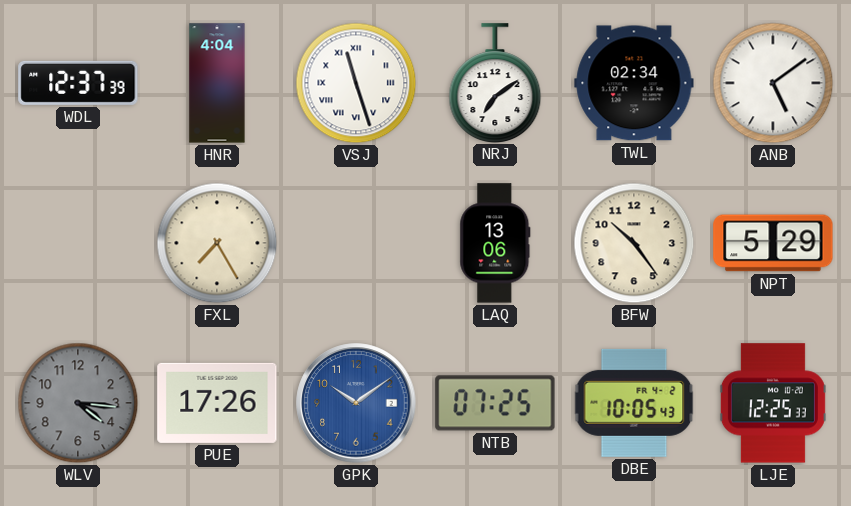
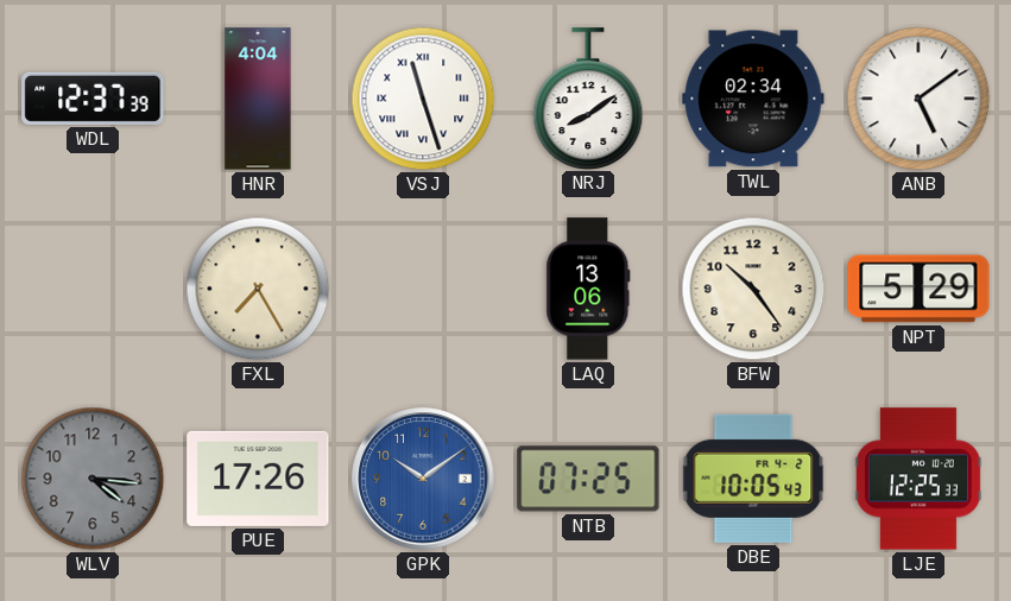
NRJ: 7:09 -> 8:09 (588, 99)
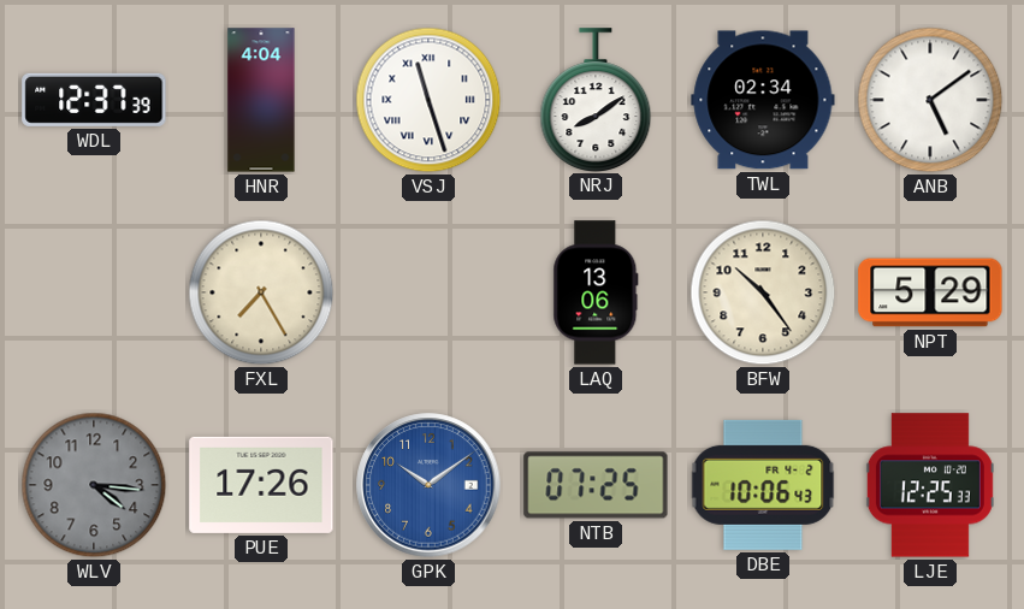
DBE: 10:05 -> 10:06 (763, 485)
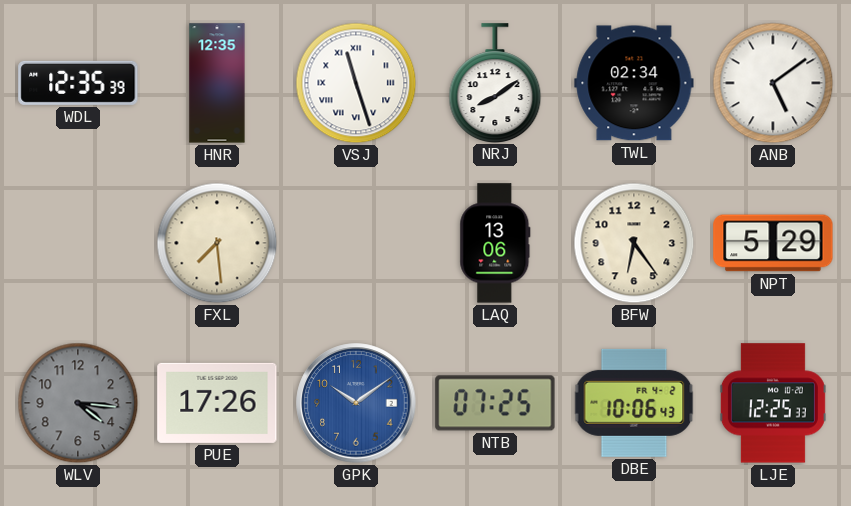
WDL: 12:37 -> 12:35 (78, 83)
HNR: 4:04 -> 12:35 (217, 83)
FXL: 7:25 -> 7:29 (217, 243)
BFW: 10:24 -> 6:24 (634, 243)
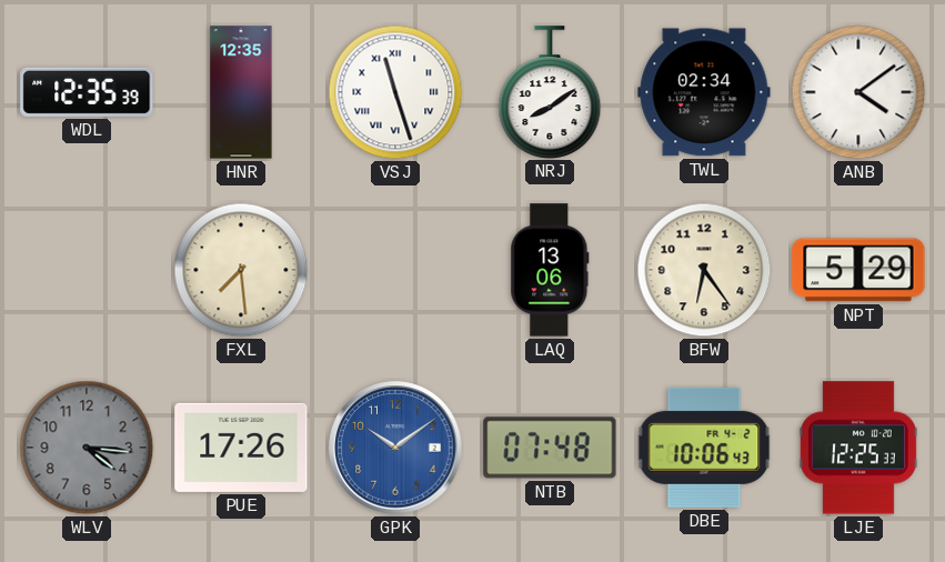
ANB: 5:09 -> 4:09 (858, 92)
NTB: 07:25 -> 07:48 (550, 448)
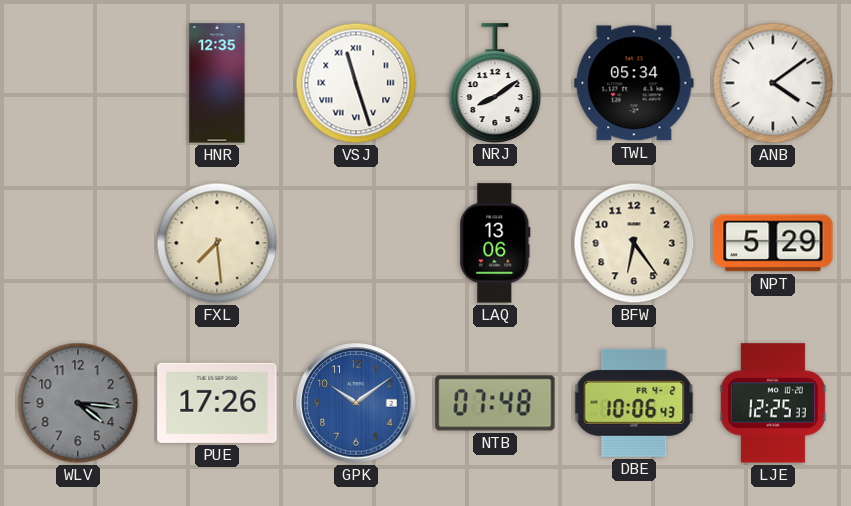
WDL: 12:35 -> none (87, 92)
TWL: 02:34 -> 05:34 (634, 83)
